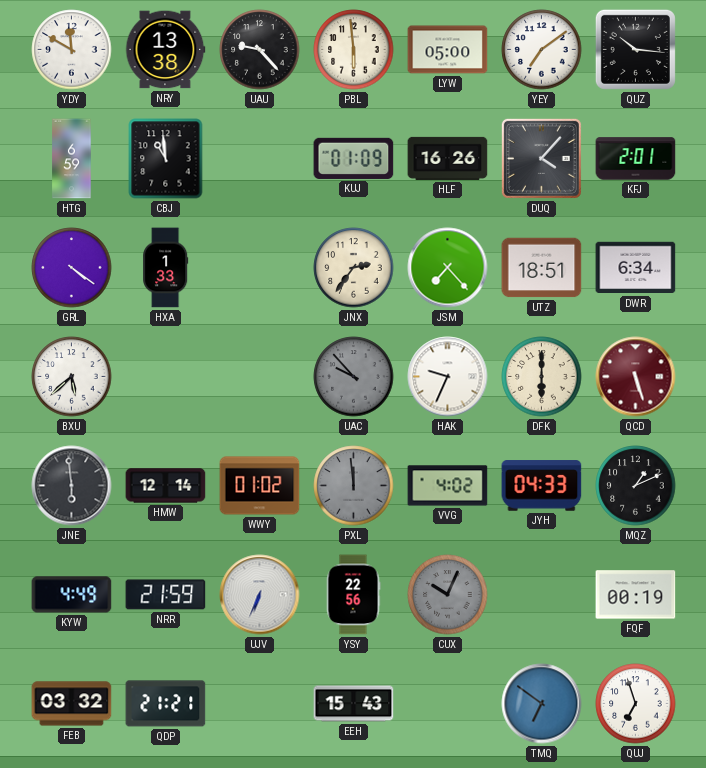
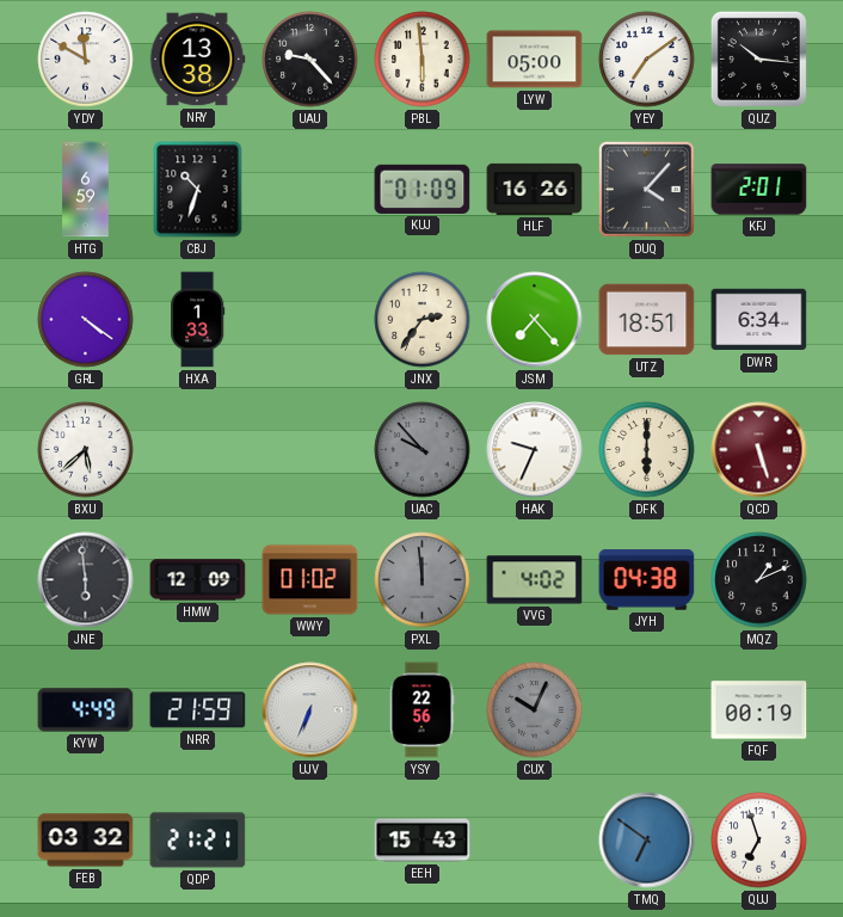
CBJ: 10:59 -> 10:33 (198, 190)
HMW: 12:14 -> 12:09 (198, 580)
JYH: 04:33 -> 04:38 (647, 580)
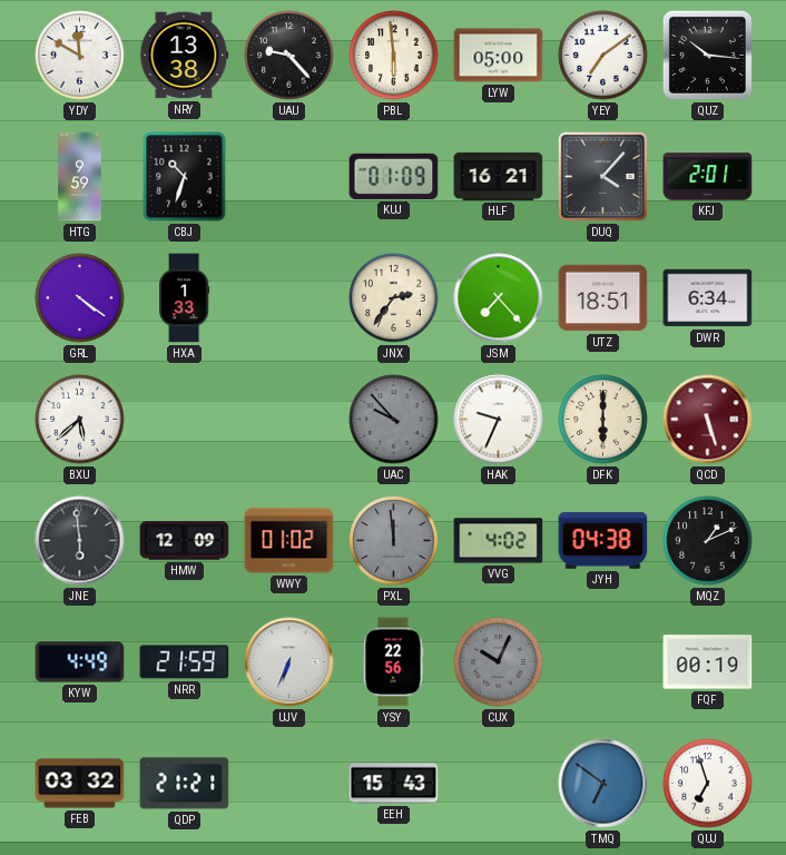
HTG: 6:59 -> 9:59 (80, 177)
HLF: 16:26 -> 16:21 (499, 176)
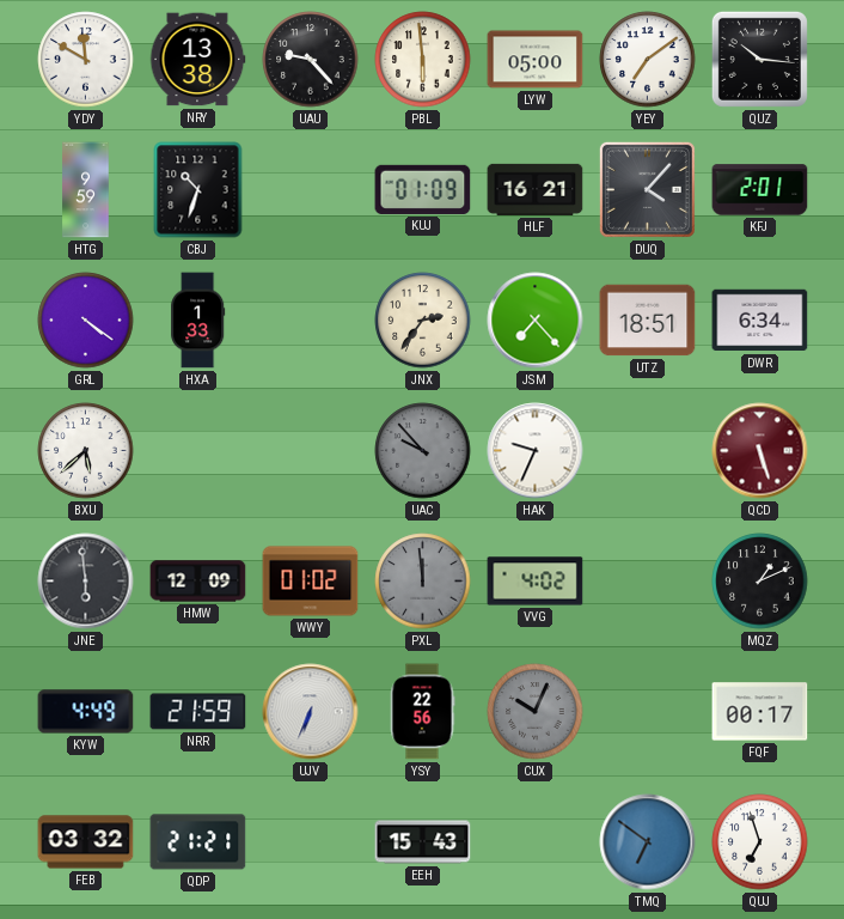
DFK: 6:00 -> none (603, 420)
JYH: 04:38 -> none (603, 541)
FQF: 00:19 -> 00:17 (760, 712)
